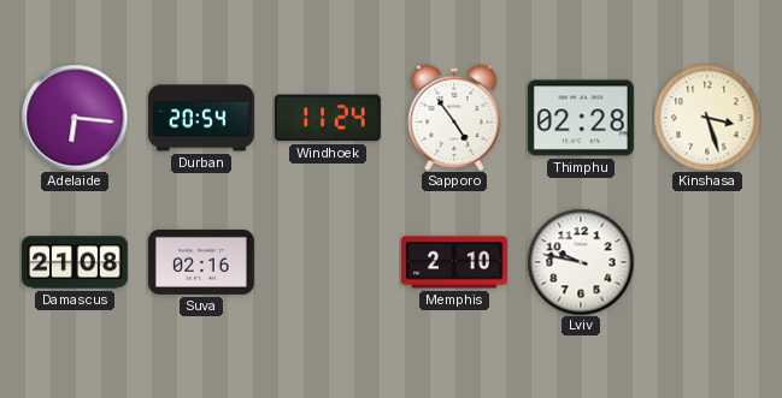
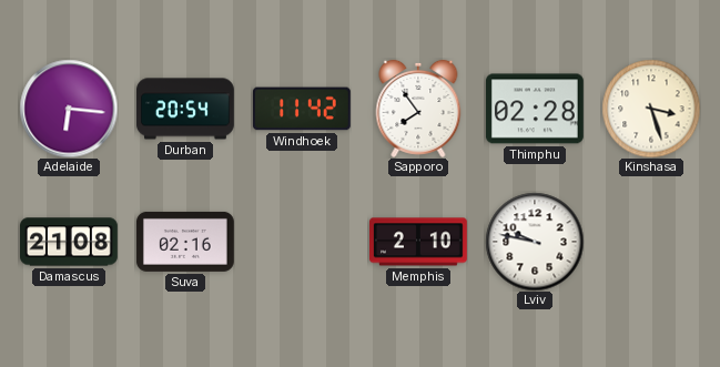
Windhoek: 11:24 -> 11:42 (302, 109)
Sapporo: 4:54 -> 7:54 (418, 109)
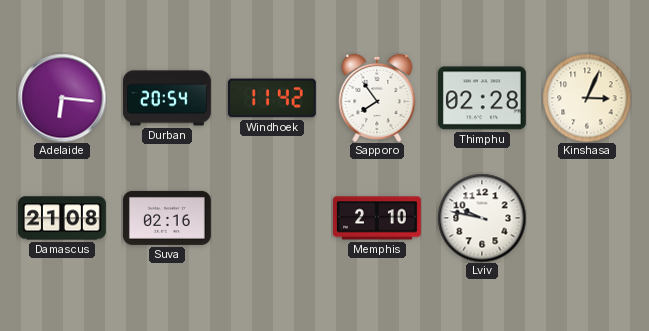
Kinshasa: 3:27 -> 3:04 (587, 98)
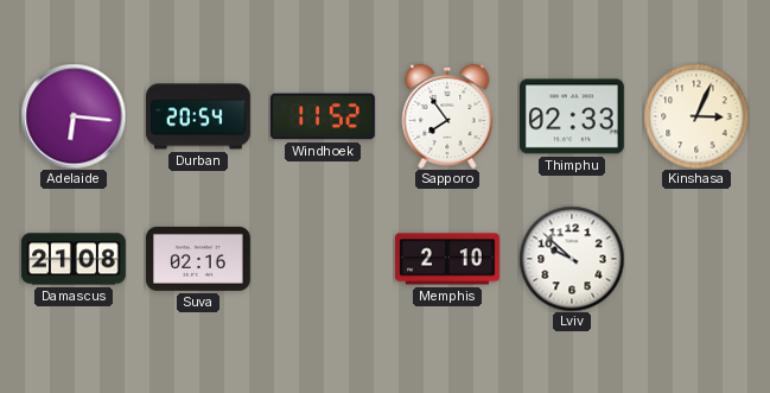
Windhoek: 11:42 -> 11:52 (323, 116)
Thimphu: 02:28 -> 02:33 (572, 116)
Lviv: 9:47 -> 9:52 (572, 259)
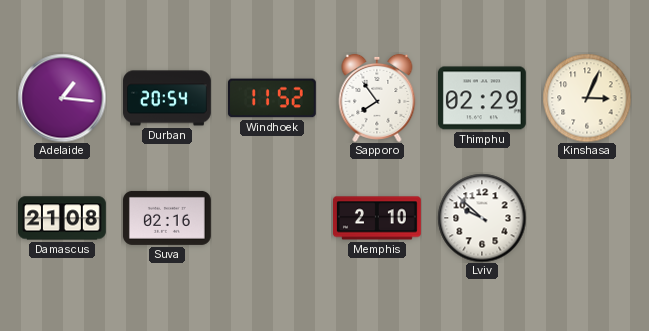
Adelaide: 6:16 -> 1:16 (62, 98)
Thimphu: 02:33 -> 02:29 (482, 98)
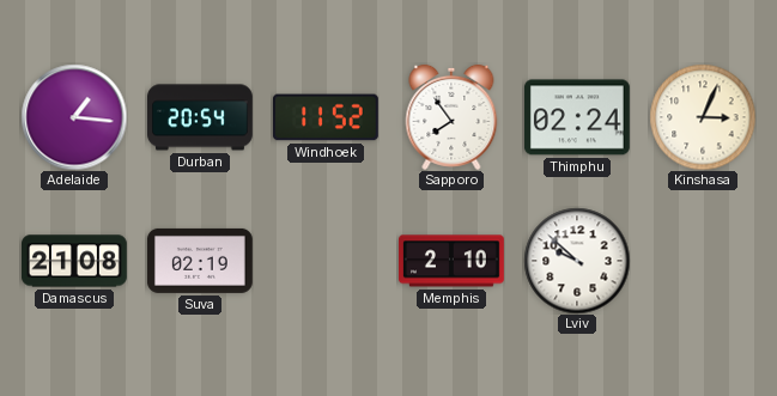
Thimphu: 02:29 -> 02:24 (577, 117)
Suva: 02:16 -> 02:19 (200, 261)
